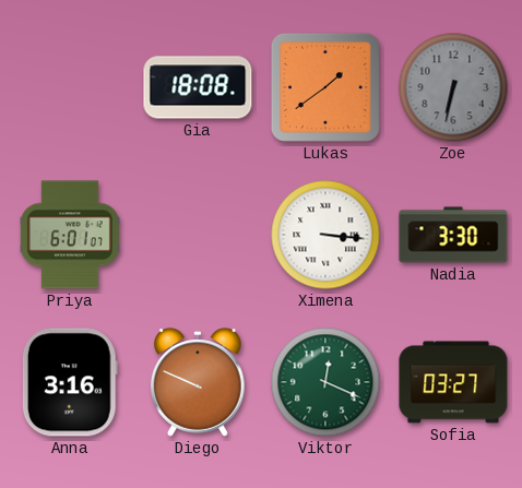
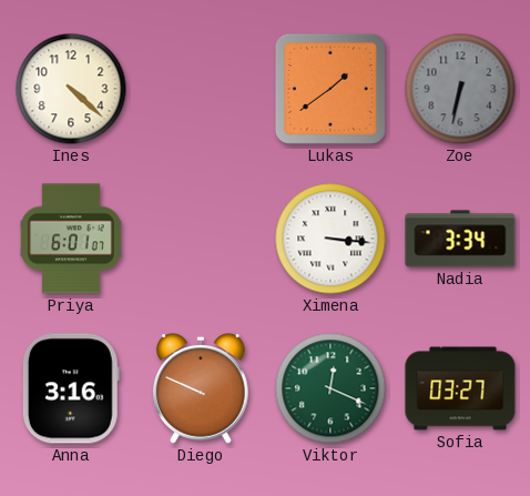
Ines: none -> 4:22 (71, 89)
Gia: 18:08 -> none (198, 87)
Nadia: 3:30 -> 3:34 (460, 239)
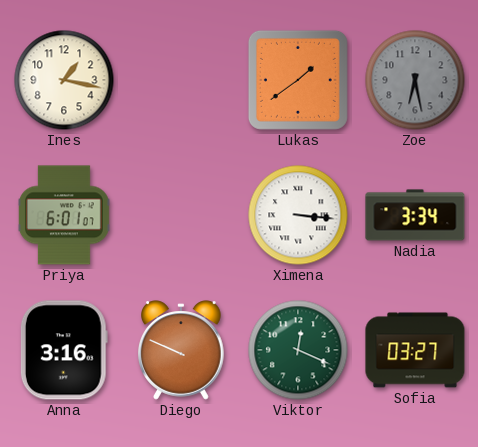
Ines: 4:22 -> 1:17 (64, 80)
Zoe: 6:32 -> 6:28 (415, 80)
